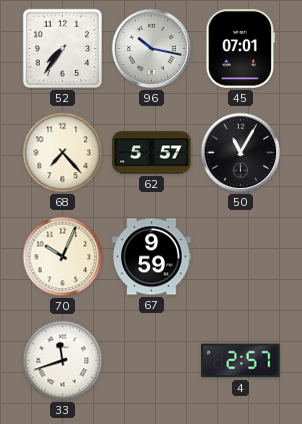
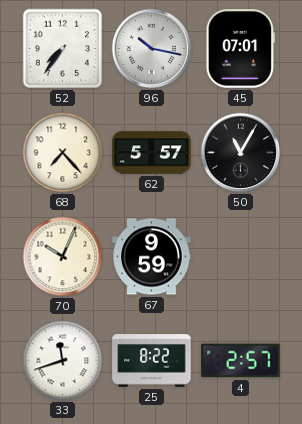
25: none -> 8:22 (152, 361)
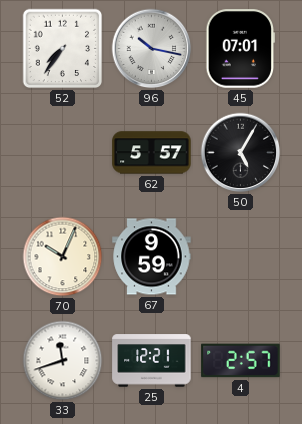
68: 7:23 -> none (63, 153)
50: 11:05 -> 5:05 (241, 153)
25: 8:22 -> 12:21 (152, 361)
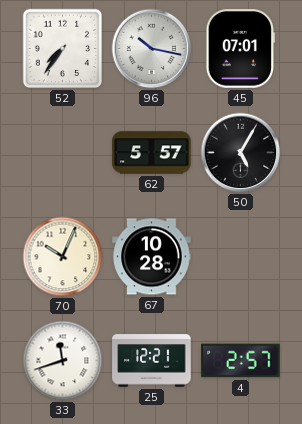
67: 9:59 -> 10:28 (152, 257)
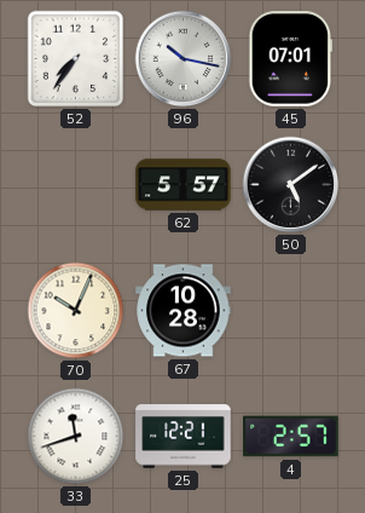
50: 5:05 -> 5:09 (291, 185)
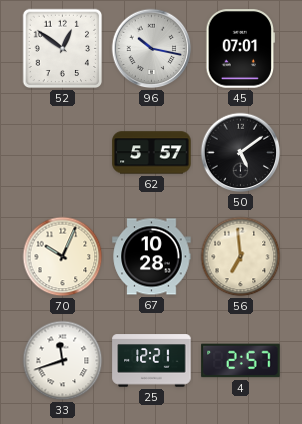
52: 7:36 -> 12:51 (63, 49)
56: none -> 6:59 (241, 257)
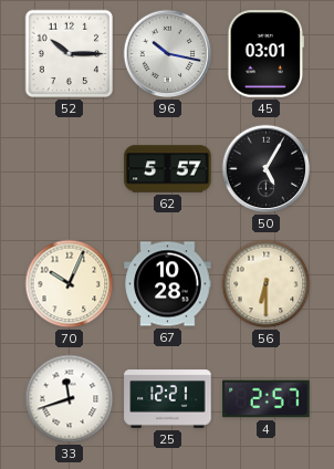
52: 12:51 -> 10:15 (70, 54)
45: 07:01 -> 03:01 (265, 54)
50: 5:09 -> 5:05 (267, 169)
56: 6:59 -> 6:30 (267, 284)
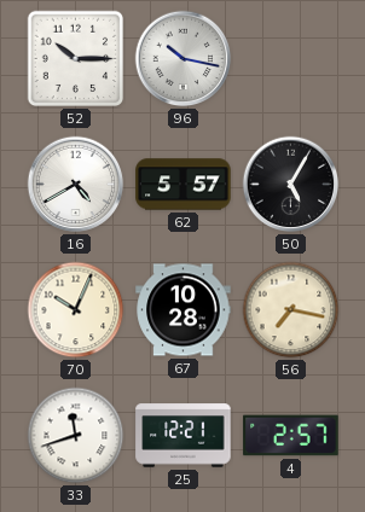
45: 03:01 -> none (265, 54)
16: none -> 4:40 (76, 185)
56: 6:30 -> 7:17 (291, 310)
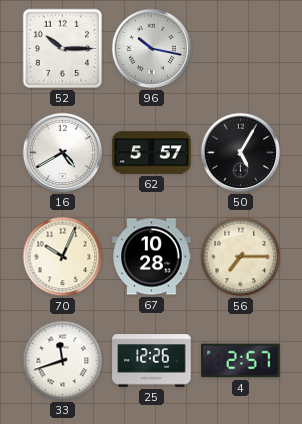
56: 7:17 -> 7:15 (241, 257)
25: 12:21 -> 12:26 (152, 361)
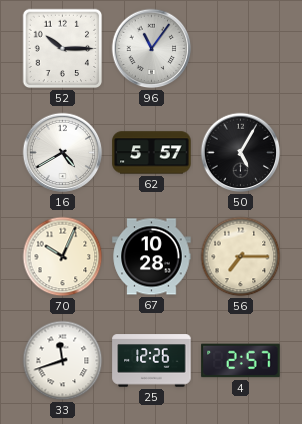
96: 10:17 -> 11:06 (152, 49)
